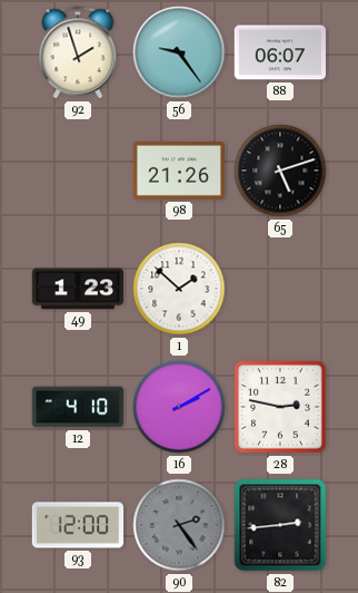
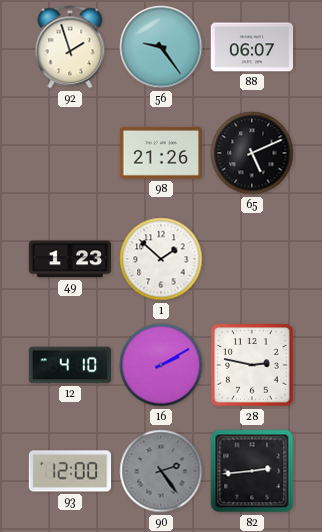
65: 5:12 -> 5:11 (252, 153)
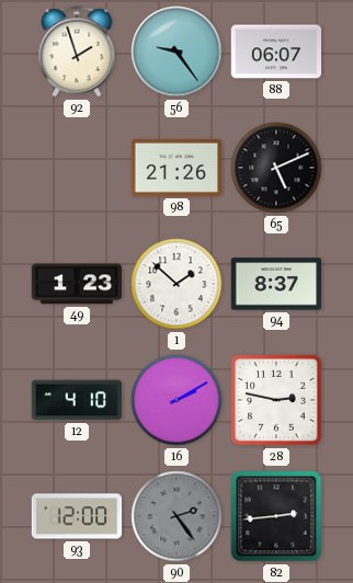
94: none -> 8:37 (276, 284)
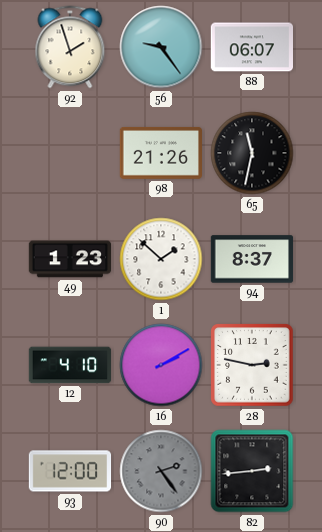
65: 5:11 -> 11:32 (252, 153)
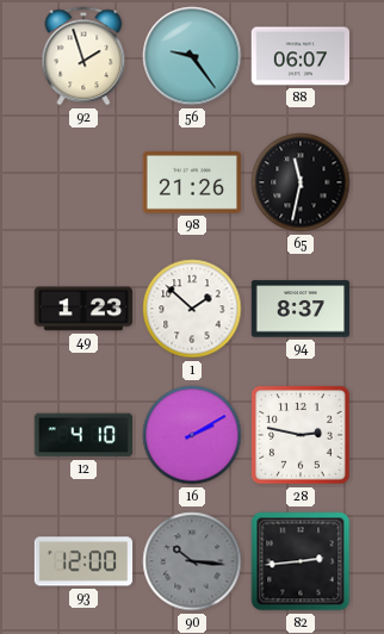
90: 2:24 -> 10:16 (192, 561)
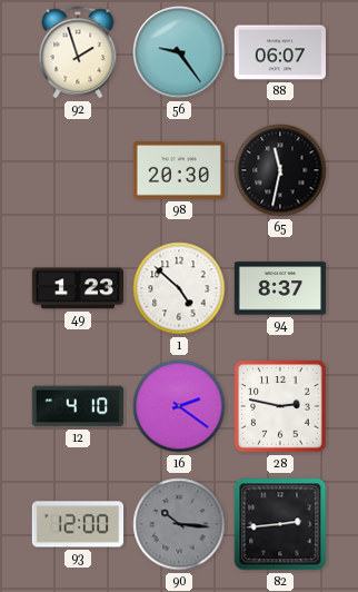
98: 21:26 -> 20:30 (179, 170)
1: 1:52 -> 4:52 (179, 288)
16: 2:10 -> 2:21 (179, 406)
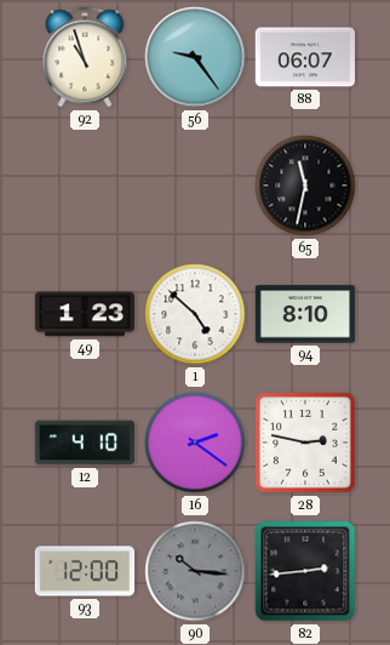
92: 1:57 -> 10:57 (85, 57)
98: 20:30 -> none (179, 170)
94: 8:37 -> 8:10 (305, 314)
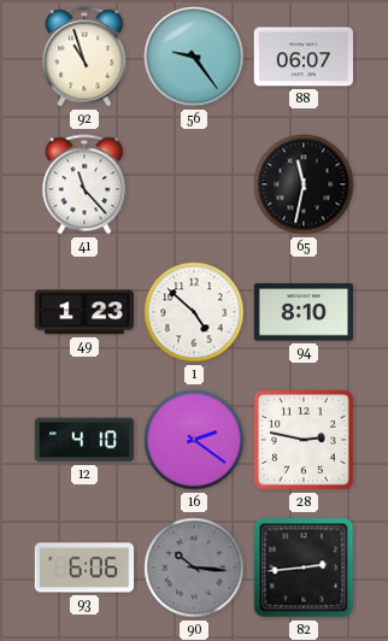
41: none -> 11:23 (84, 184)
93: 12:00 -> 6:06 (84, 568)
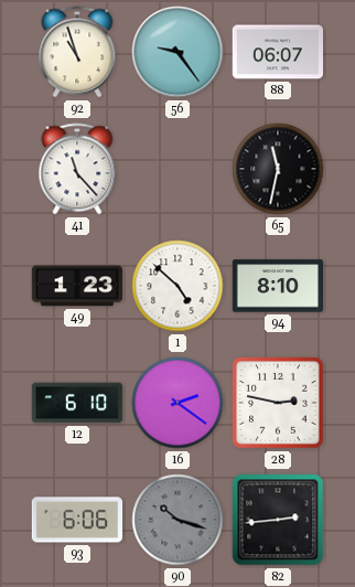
12: 4:10 -> 6:10 (77, 403)
90: 10:16 -> 10:18 (177, 520)
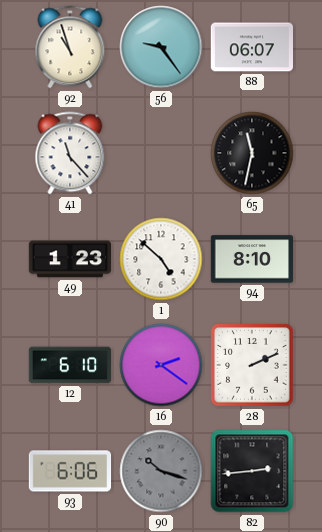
28: 2:47 -> 2:11 (252, 365)
